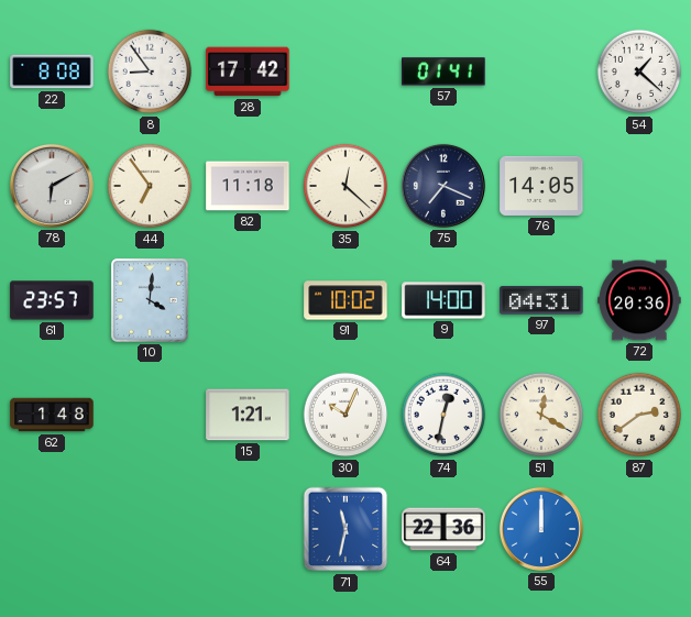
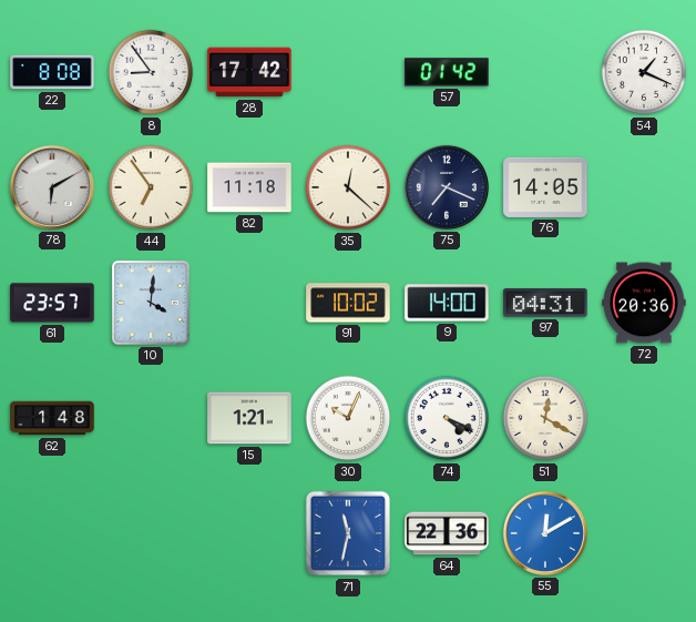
57: 01:41 -> 01:42 (447, 72)
54: 1:22 -> 1:19 (644, 72)
74: 12:32 -> 4:19 (447, 418)
87: 2:39 -> none (639, 415)
55: 12:00 -> 12:10 (545, 533)
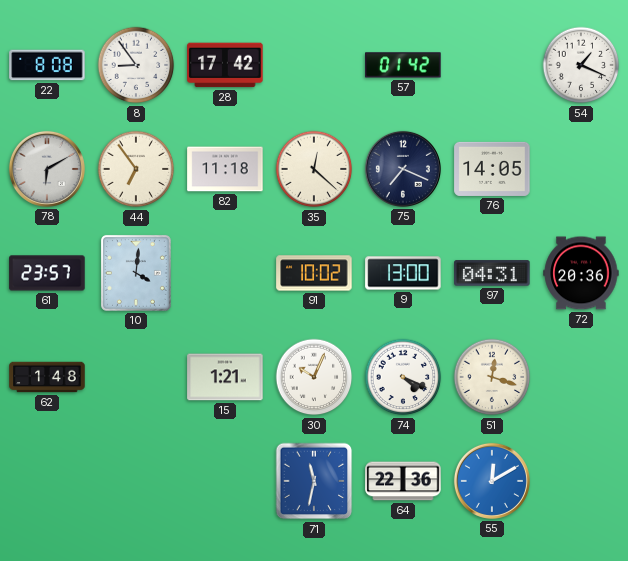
9: 14:00 -> 13:00 (403, 273)
51: 12:20 -> 12:18 (492, 377)
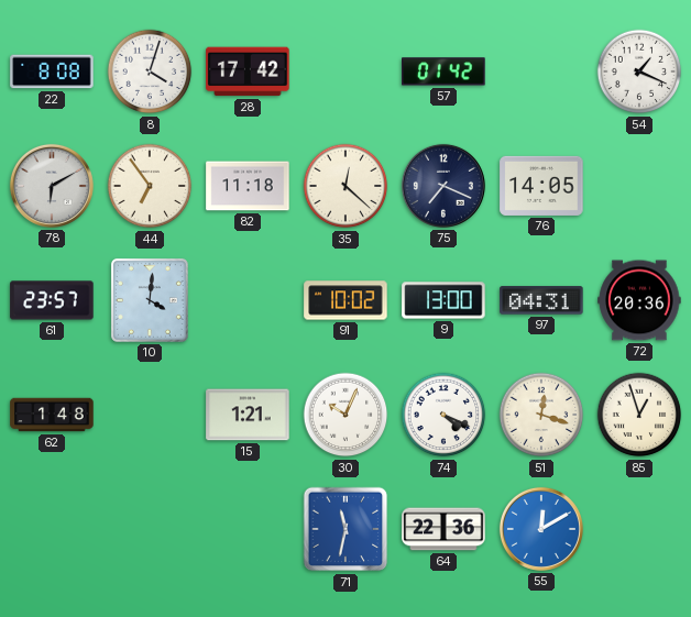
8: 8:54 -> 4:03 (150, 71)
85: none -> 12:57 (639, 415)
